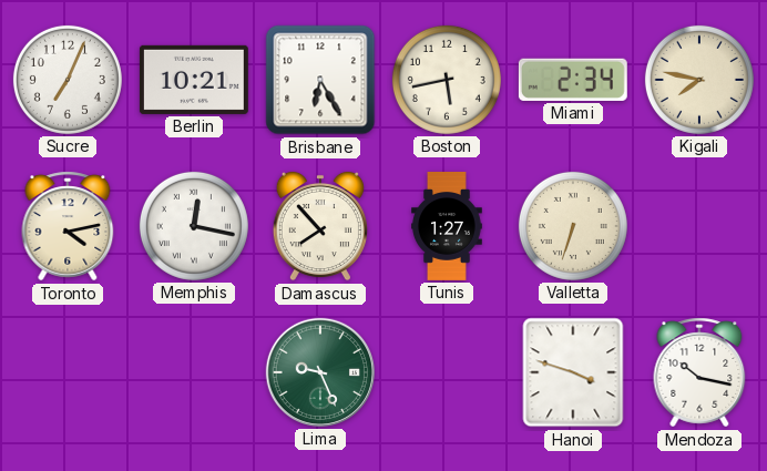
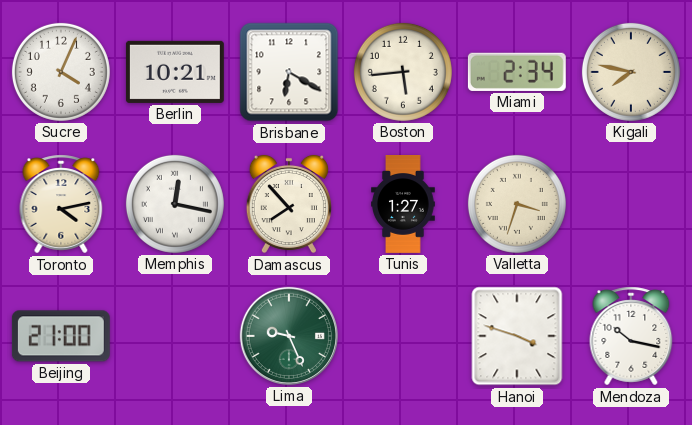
Sucre: 7:04 -> 4:04 (61, 72)
Brisbane: 6:25 -> 6:20 (289, 72)
Boston: 5:43 -> 5:44 (403, 72)
Valletta: 6:33 -> 3:33 (517, 204)
Beijing: none -> 21:00 (61, 336)
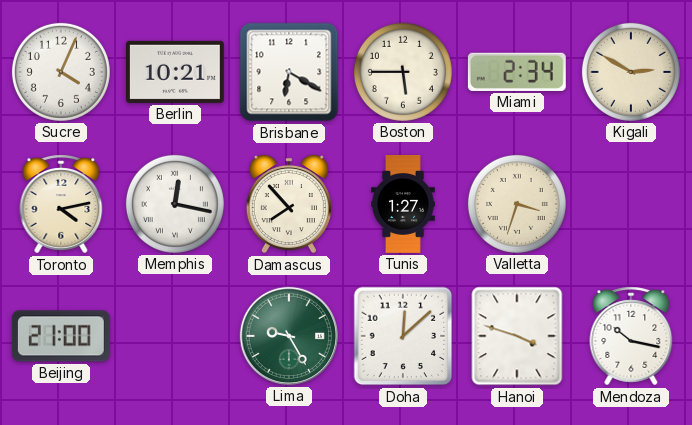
Boston: 5:44 -> 5:45 (403, 72)
Kigali: 7:47 -> 2:50 (631, 72)
Lima: 9:26 -> 9:25 (289, 336)
Doha: none -> 12:08 (403, 336)
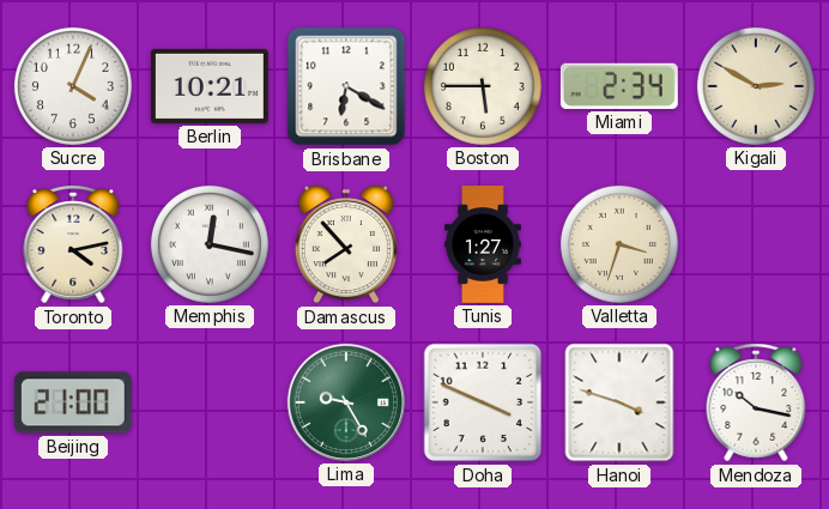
Doha: 12:08 -> 3:49 (483, 402)
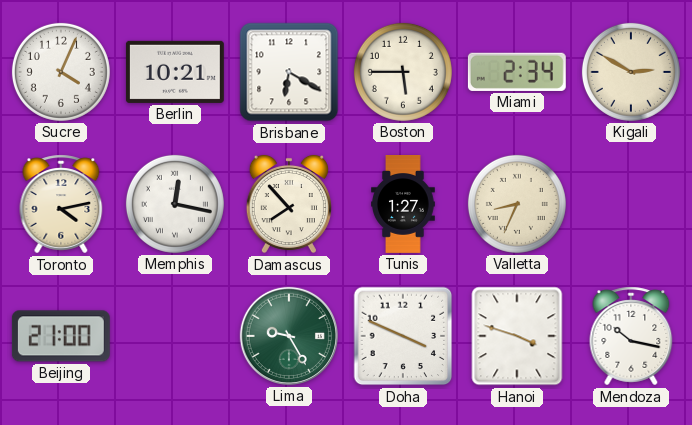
Valletta: 3:33 -> 8:34 (517, 204)
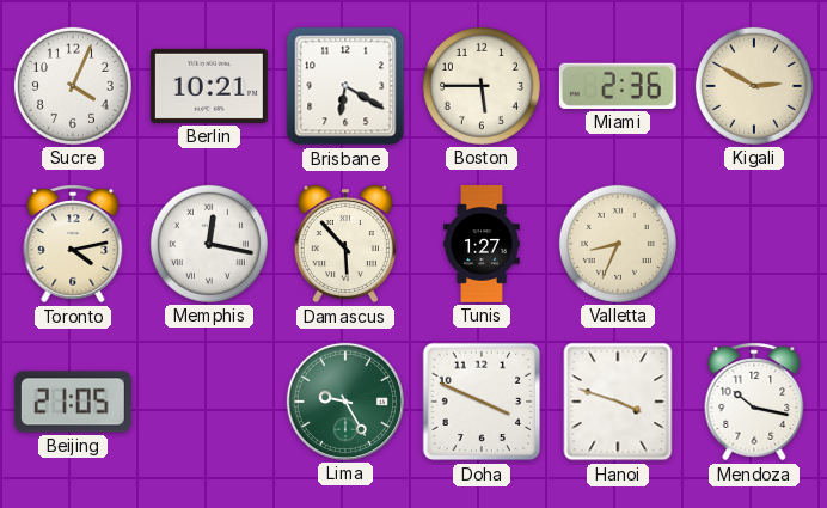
Miami: 2:34 -> 2:36 (618, 86)
Damascus: 7:53 -> 5:53 (345, 244)
Beijing: 21:00 -> 21:05 (73, 402)
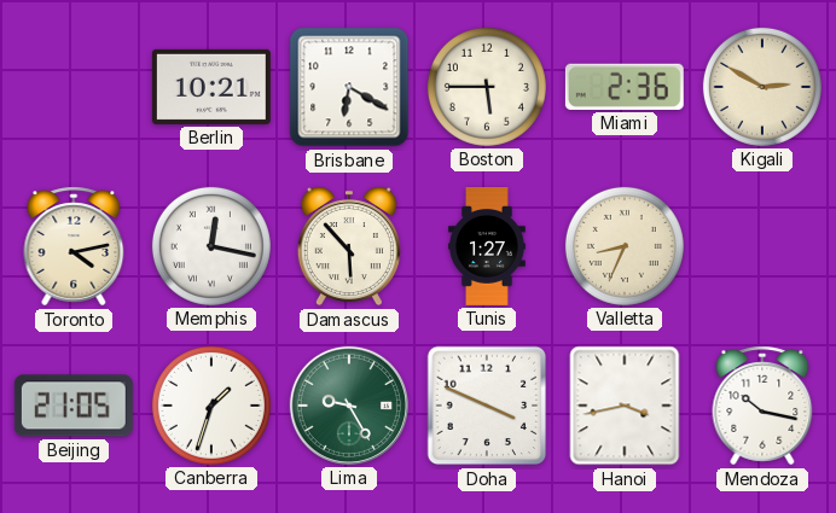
Sucre: 4:04 -> none (73, 86)
Canberra: none -> 1:33 (211, 406)
Hanoi: 3:48 -> 3:43 (625, 406)
